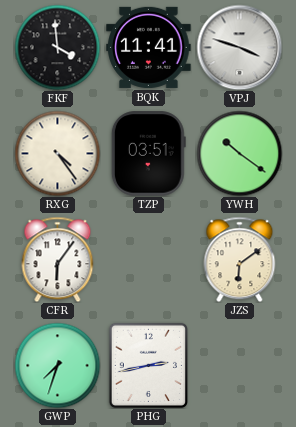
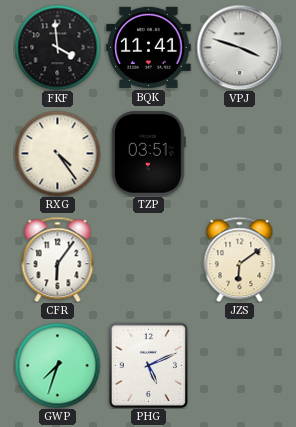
YWH: 10:21 -> none (239, 153)
PHG: 2:43 -> 5:11 (148, 365)
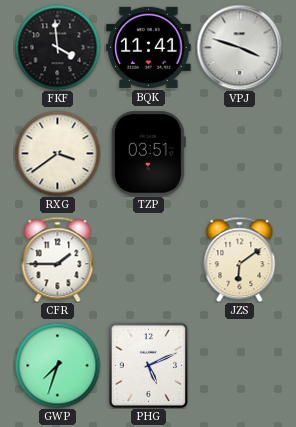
RXG: 4:24 -> 3:39 (57, 153)
CFR: 6:06 -> 1:45 (58, 259)
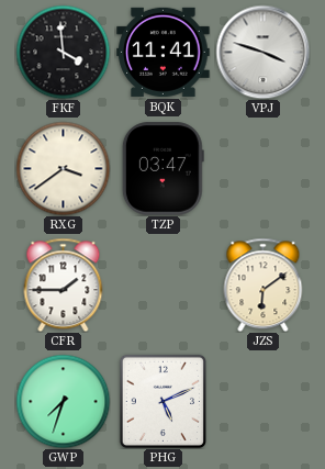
TZP: 03:51 -> 03:47 (162, 169)
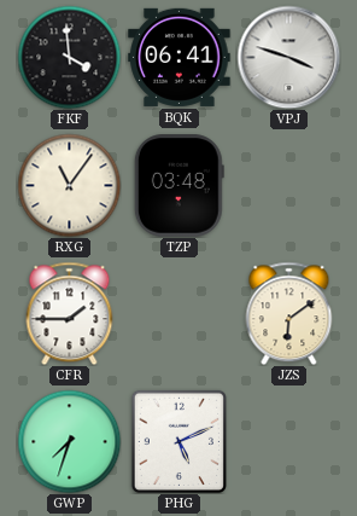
BQK: 11:41 -> 06:41 (180, 57)
RXG: 3:39 -> 11:06 (69, 185)
TZP: 03:47 -> 03:48 (178, 186)
